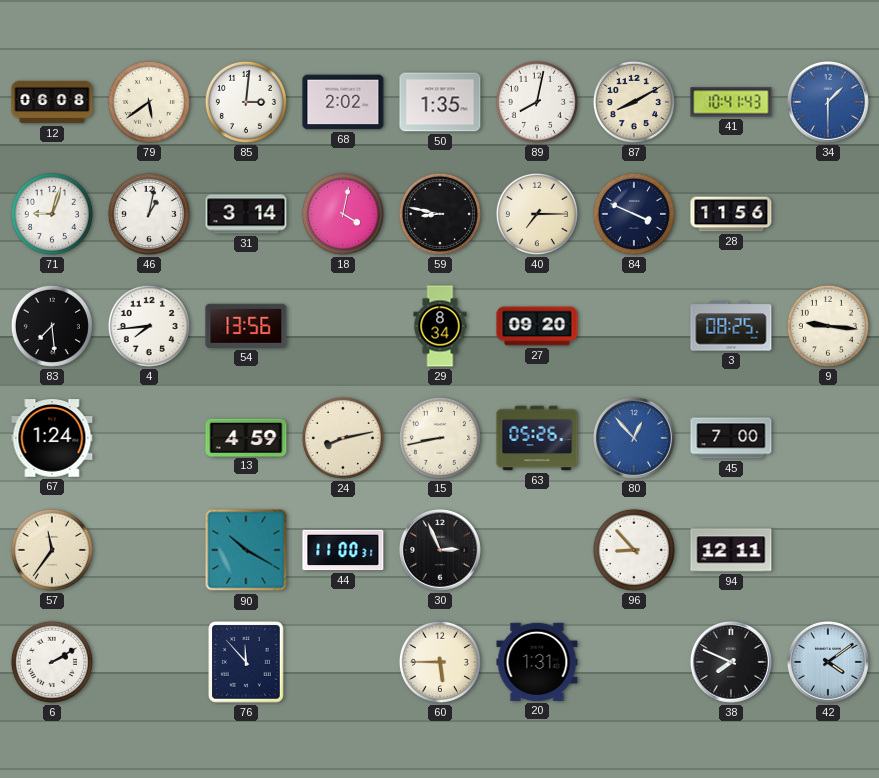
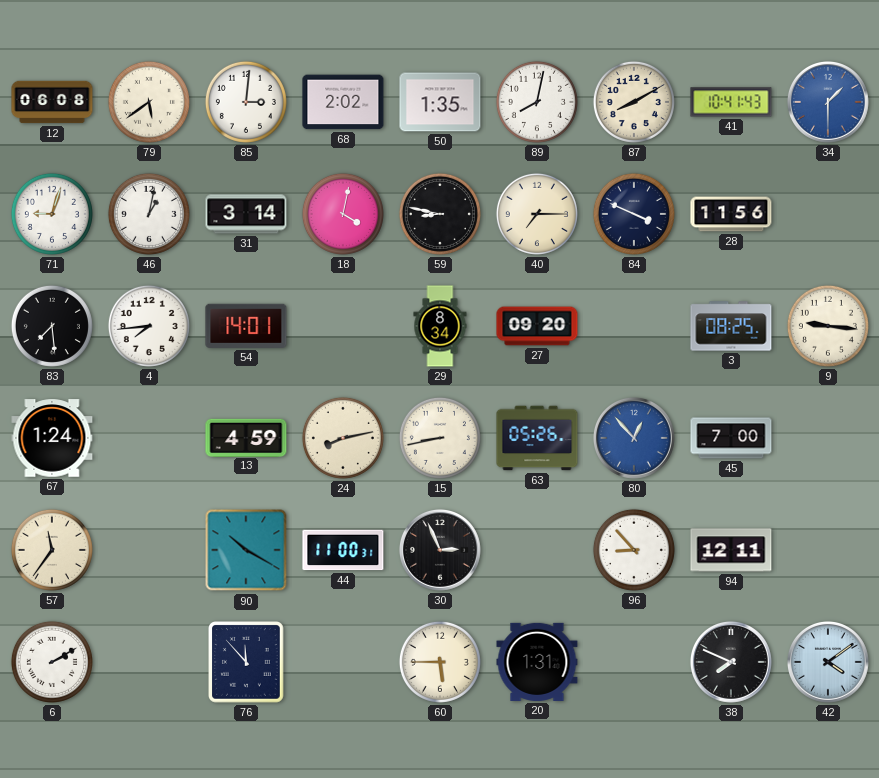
54: 13:56 -> 14:01 (246, 326)
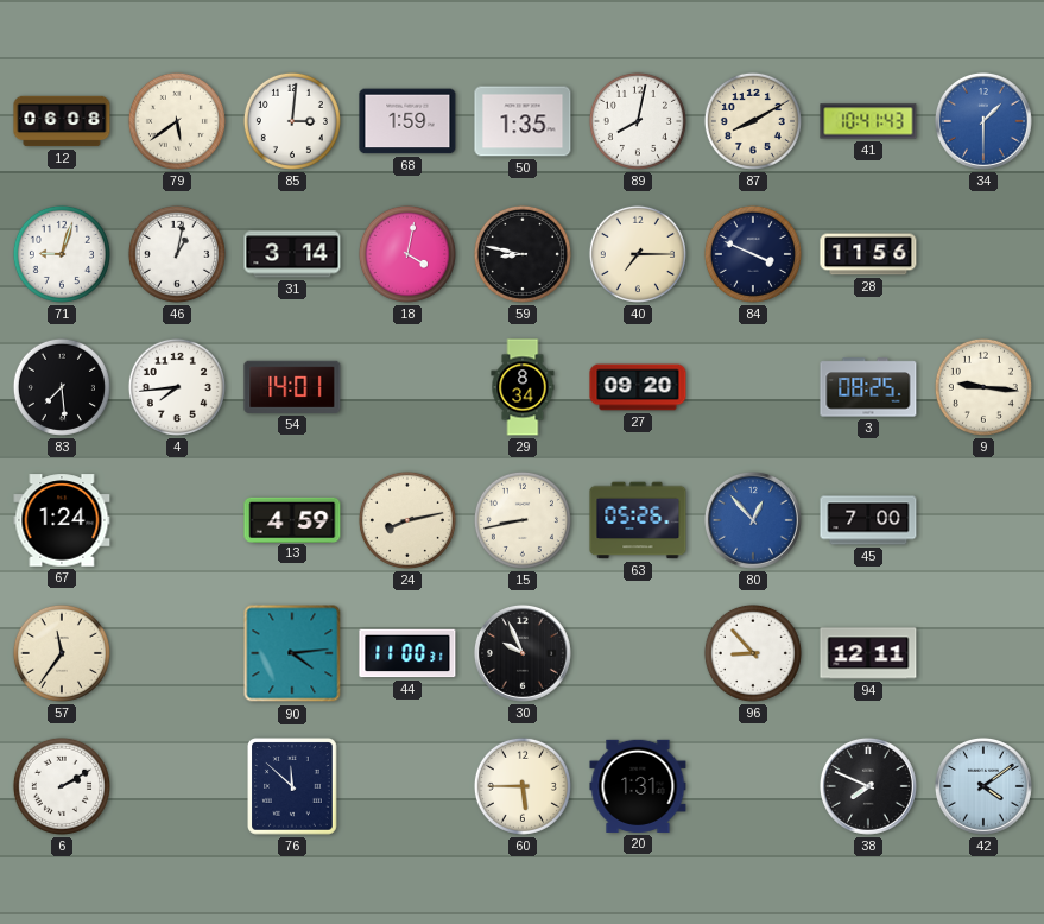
68: 2:02 -> 1:59 (407, 121)
90: 10:20 -> 4:14 (292, 653)
30: 2:56 -> 9:56 (523, 653)
76: 11:53 -> 11:52 (292, 786)
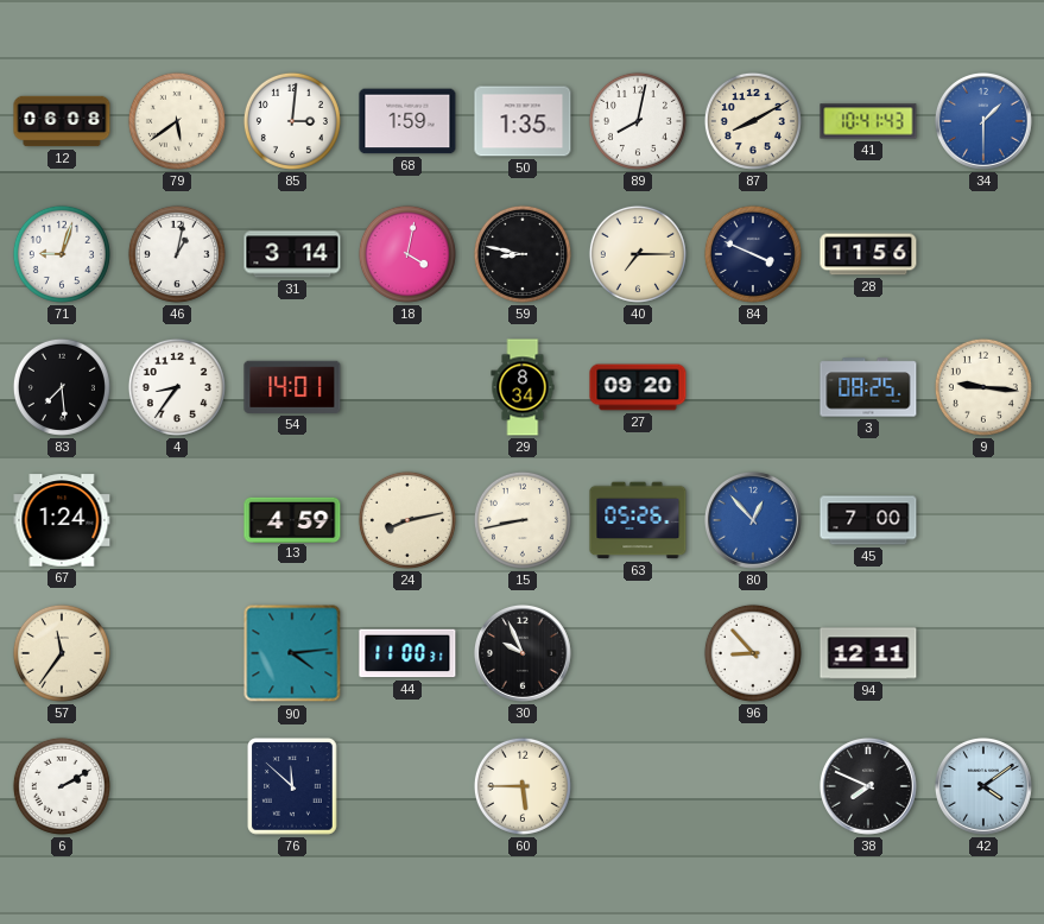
4: 7:44 -> 8:36 (177, 387)
20: 1:31 -> none (638, 786)
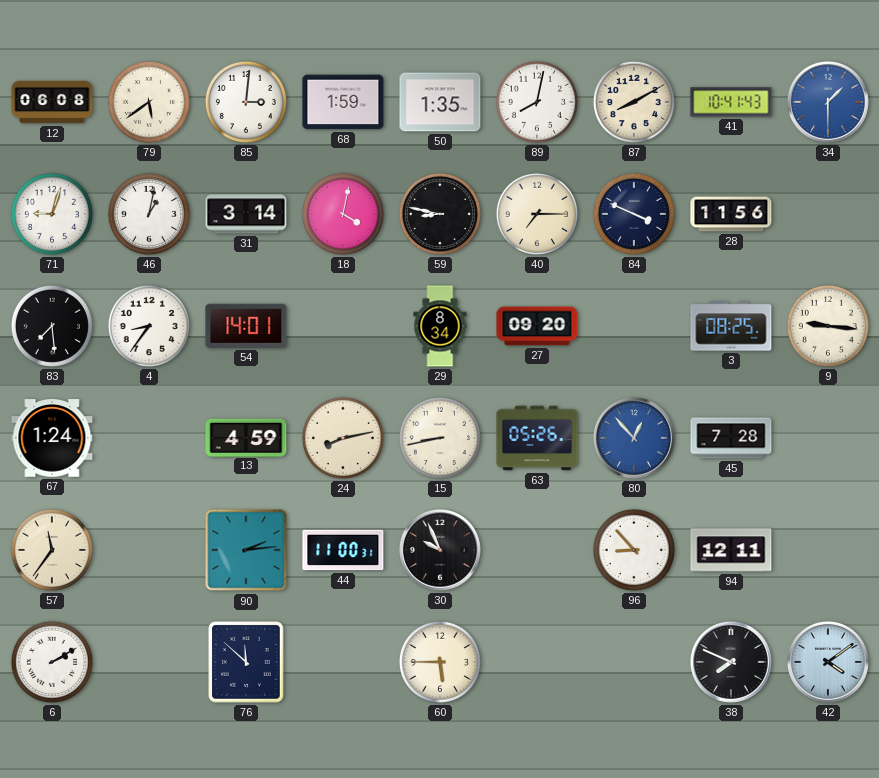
45: 7:00 -> 7:28 (731, 438)
90: 4:14 -> 2:14 (246, 550)
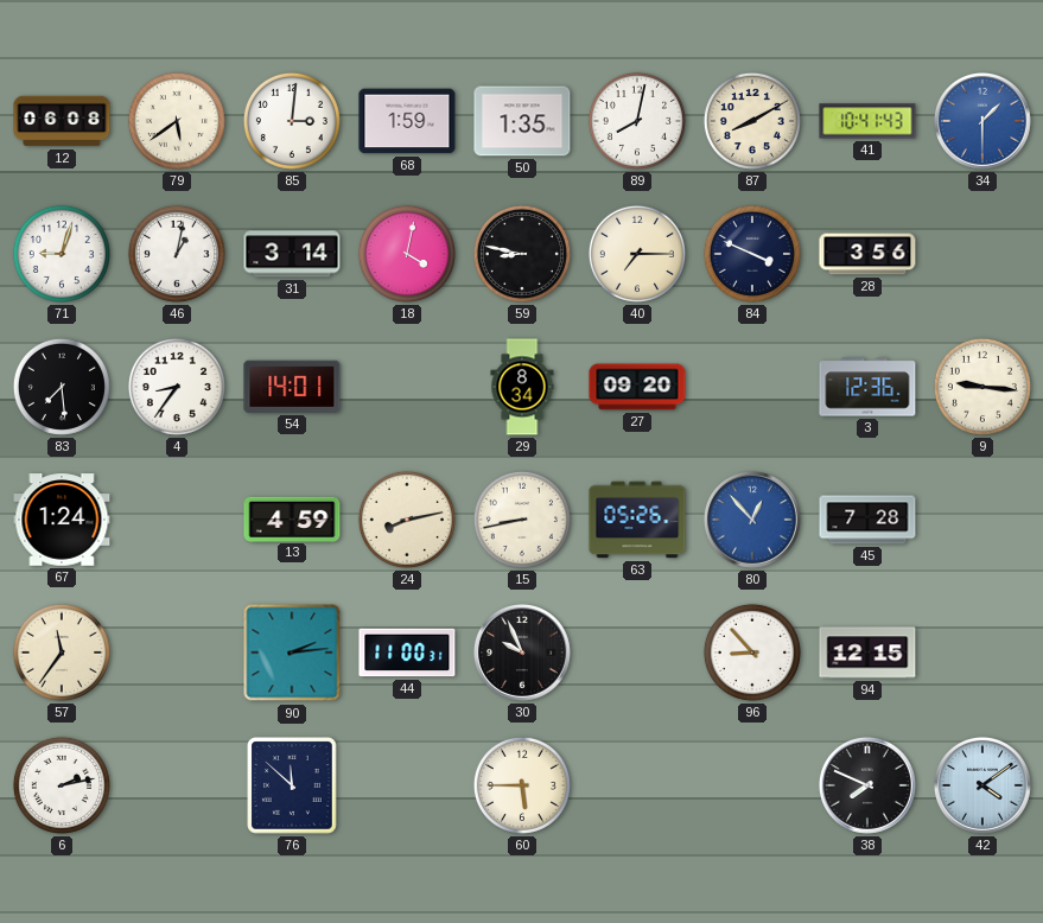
28: 11:56 -> 3:56 (867, 254)
3: 08:25 -> 12:36 (867, 387)
94: 12:11 -> 12:15 (867, 653)
6: 2:10 -> 2:13 (62, 785)
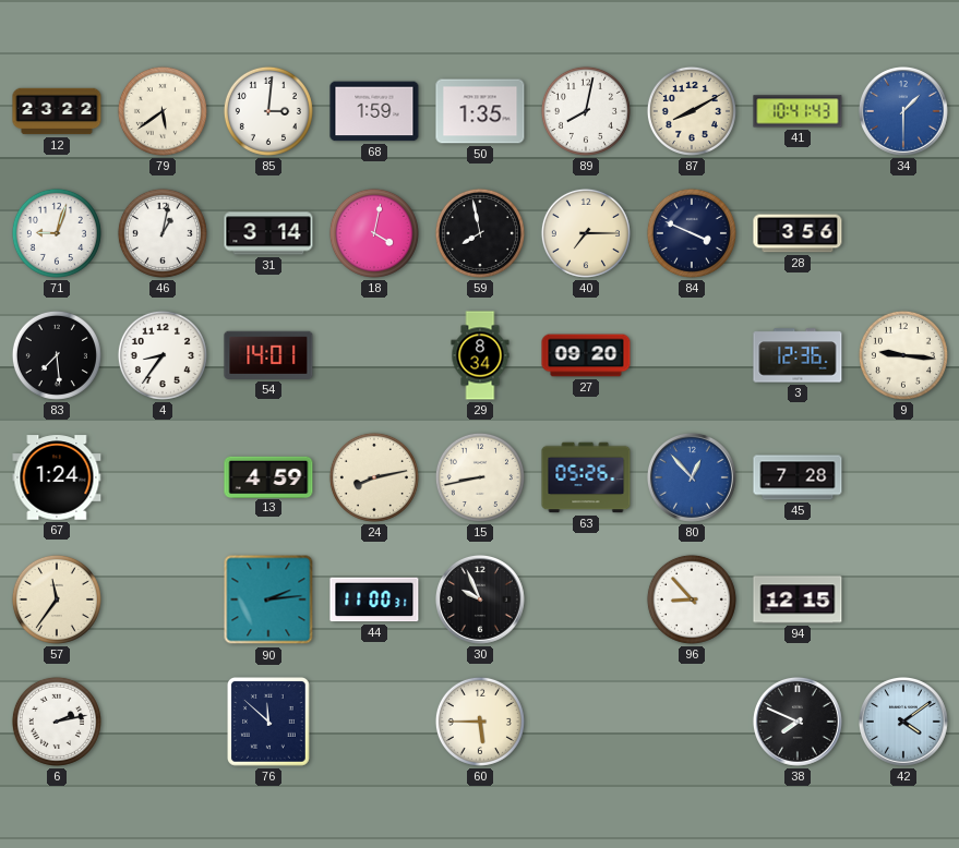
12: 06:08 -> 23:22 (57, 111)
59: 8:47 -> 7:58 (480, 233)
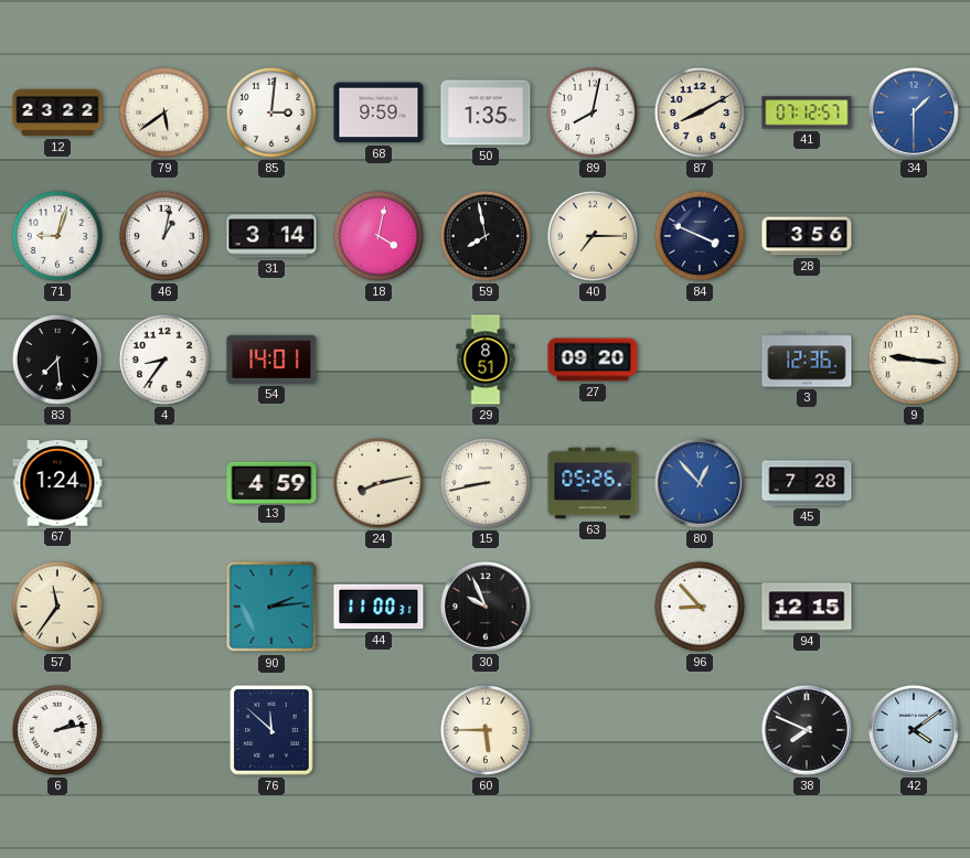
68: 1:59 -> 9:59 (379, 112)
41: 10:41 -> 07:12 (807, 112)
29: 8:34 -> 8:51 (486, 360)
